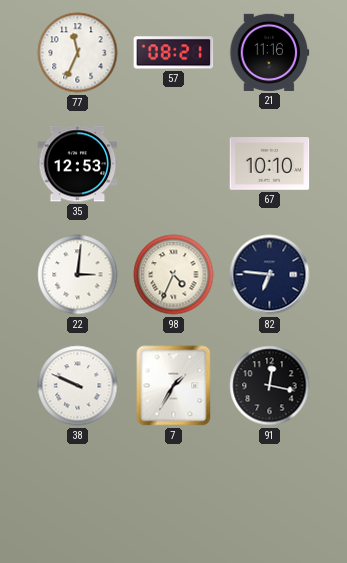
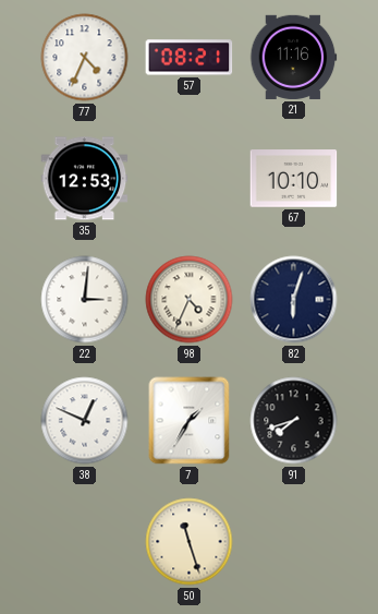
77: 11:34 -> 4:34 (85, 58)
82: 6:46 -> 6:03 (294, 300)
38: 9:49 -> 12:49 (85, 421)
91: 12:17 -> 7:42 (294, 421)
50: none -> 11:27 (190, 542)
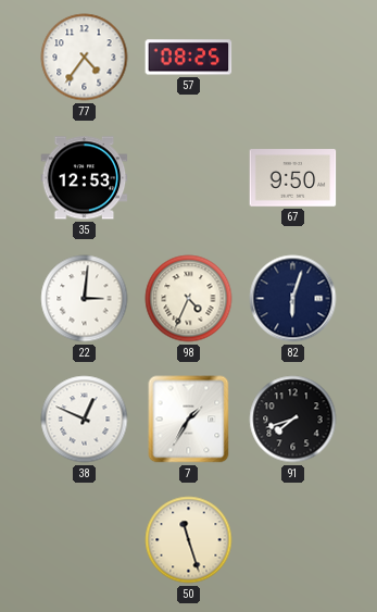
77: 4:34 -> 4:36 (85, 58)
57: 08:21 -> 08:25 (189, 58)
21: 11:16 -> none (294, 57)
67: 10:10 -> 9:50 (293, 178)
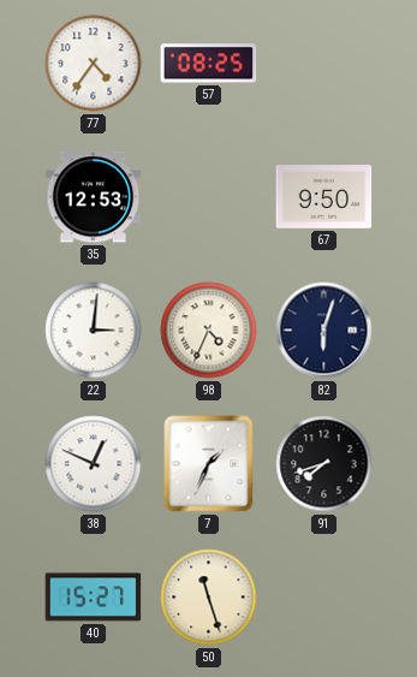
7: 1:35 -> 1:34 (209, 464)
40: none -> 15:27 (94, 598)
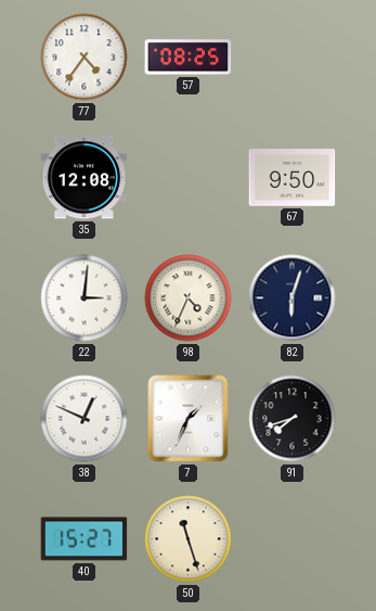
35: 12:53 -> 12:08 (85, 178)
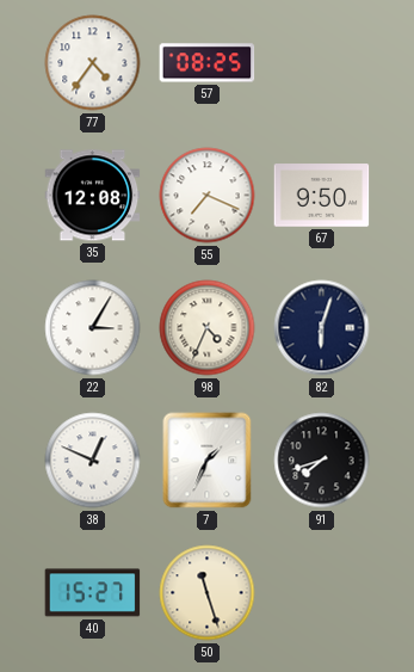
55: none -> 7:19 (208, 196)
22: 3:01 -> 3:05 (93, 328)
